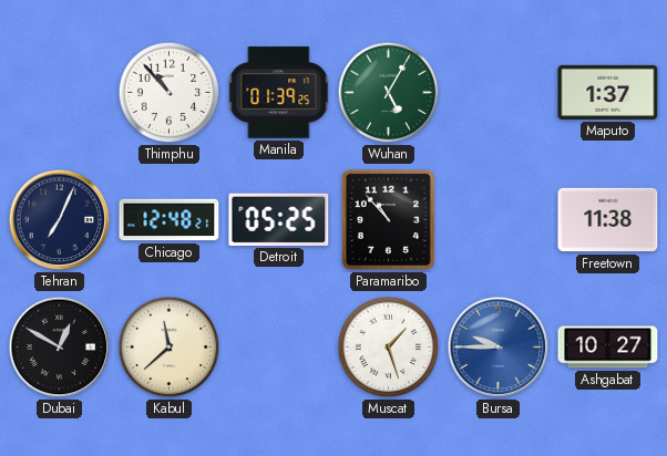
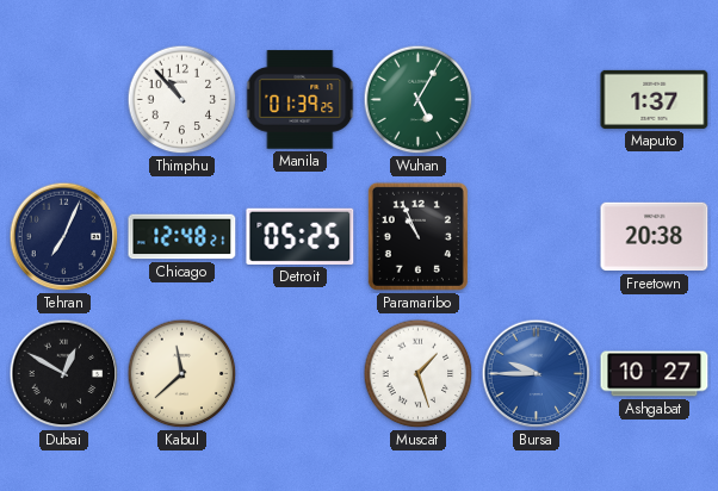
Paramaribo: 10:53 -> 10:56 (417, 236)
Freetown: 11:38 -> 20:38 (655, 237)
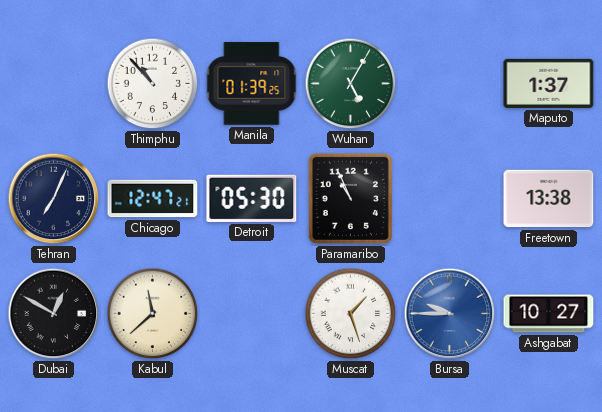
Chicago: 12:48 -> 12:47 (153, 199)
Detroit: 05:25 -> 05:30 (252, 198)
Freetown: 20:38 -> 13:38 (549, 199)
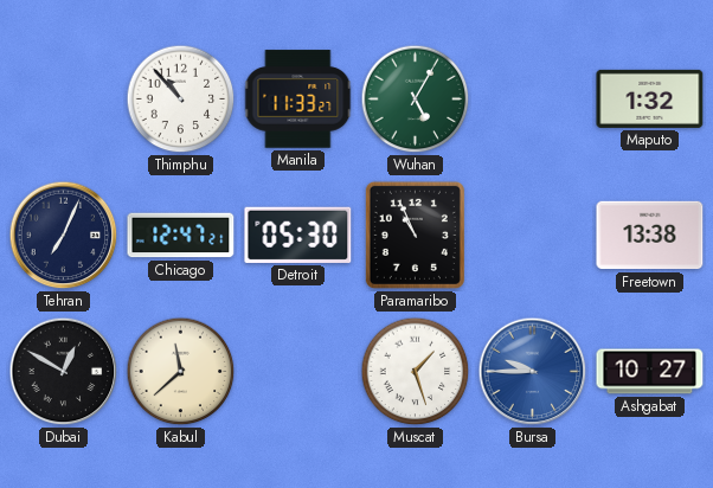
Manila: 01:39 -> 11:33 (298, 99)
Maputo: 1:37 -> 1:32 (650, 98)
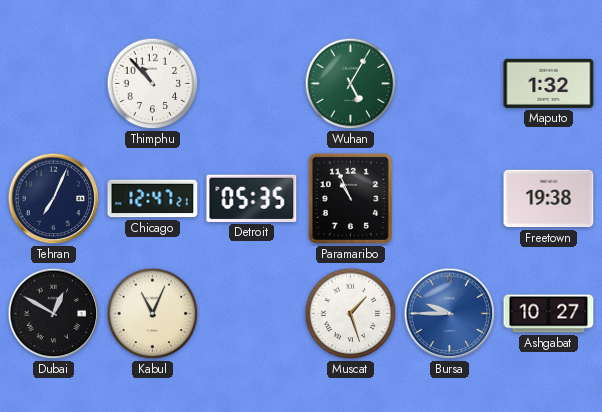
Manila: 11:33 -> none (298, 99)
Detroit: 05:30 -> 05:35 (252, 198)
Freetown: 13:38 -> 19:38 (549, 199)
Kabul: 11:38 -> 11:04 (153, 314)
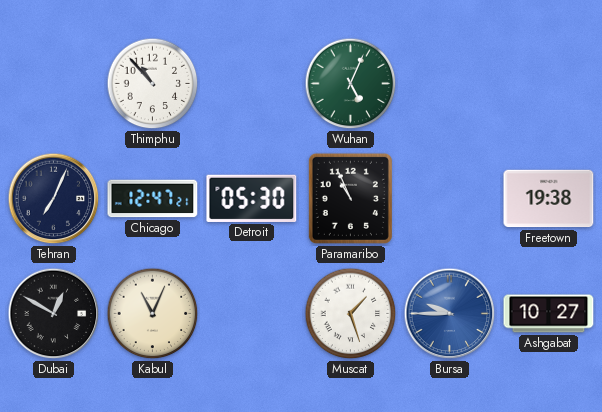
Wuhan: 5:05 -> 5:04 (351, 84)
Maputo: 1:32 -> none (549, 83)
Detroit: 05:35 -> 05:30 (252, 198)
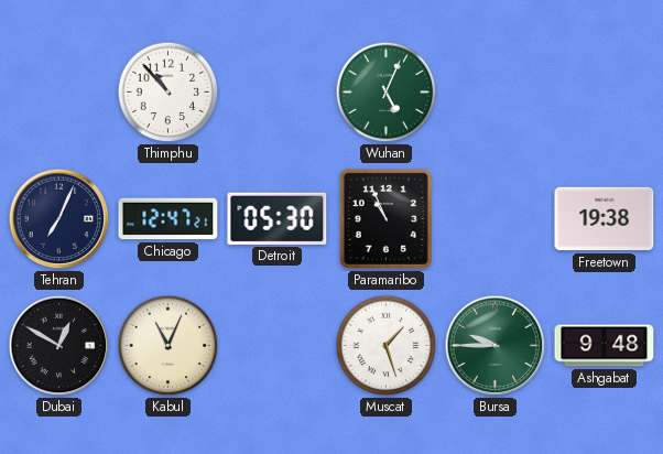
Bursa dial: blue -> green (496, 346)
Ashgabat: 10:27 -> 9:48 (605, 346)
